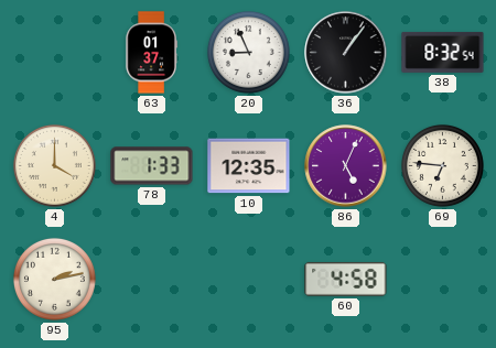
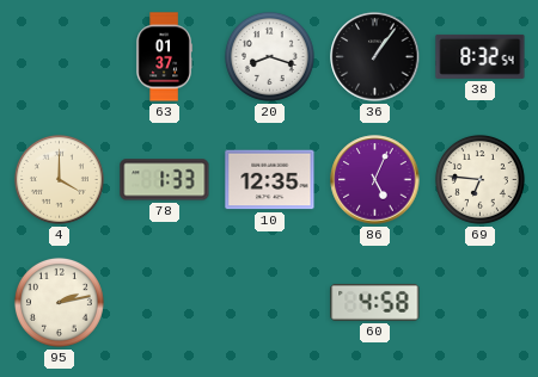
20: 8:56 -> 8:18 (269, 56)
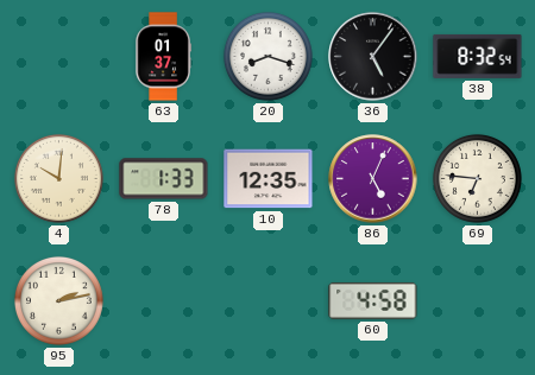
36: 1:06 -> 5:06 (373, 57)
4: 4:00 -> 10:01 (58, 178)
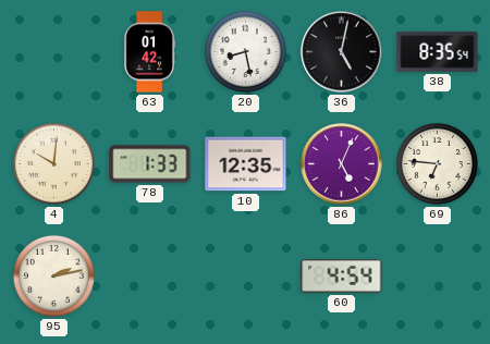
63: 01:37 -> 01:42 (149, 52)
20: 8:18 -> 8:28 (245, 51)
36: 5:06 -> 5:02 (342, 52)
38: 8:32 -> 8:35 (438, 51)
60: 4:58 -> 4:54 (342, 275)
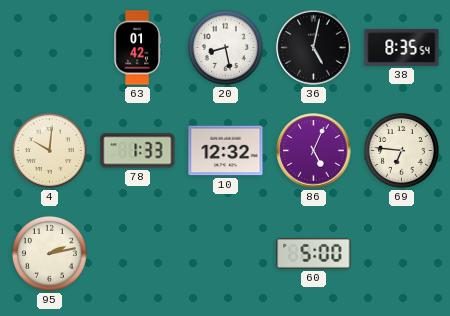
10: 12:35 -> 12:32 (226, 151)
60: 4:54 -> 5:00 (314, 253)
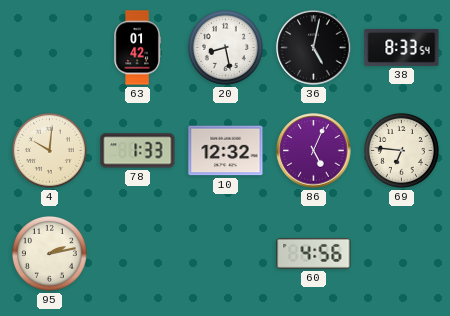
38: 8:35 -> 8:33 (402, 47)
60: 5:00 -> 4:56 (314, 253)
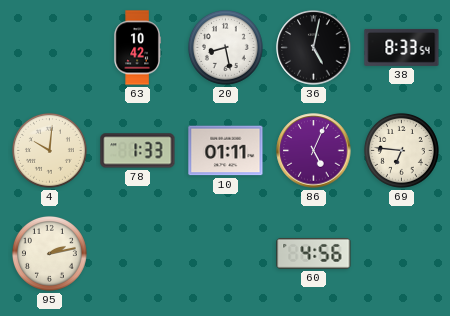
63: 01:42 -> 10:42 (137, 48)
10: 12:32 -> 01:11 (226, 151)
